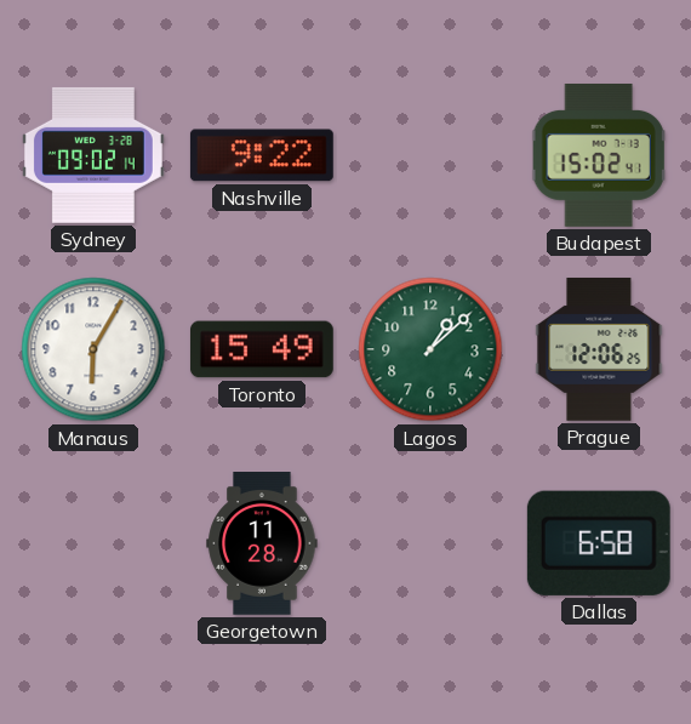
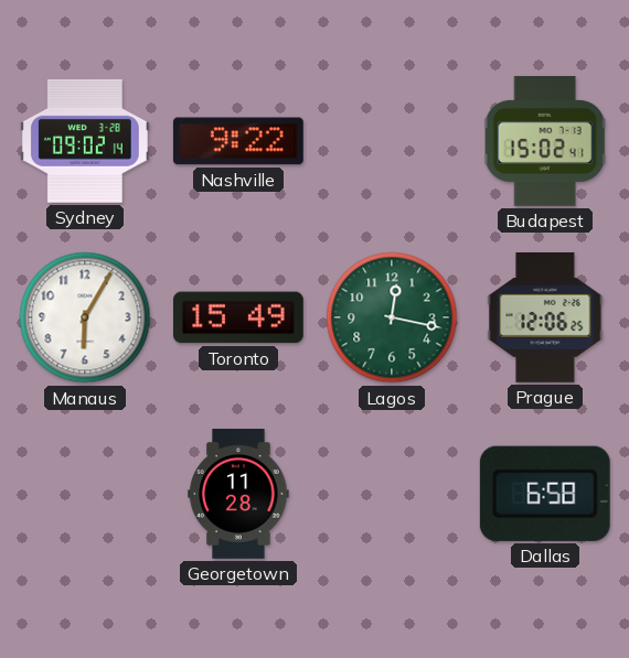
Lagos: 1:08 -> 12:17 (392, 317)
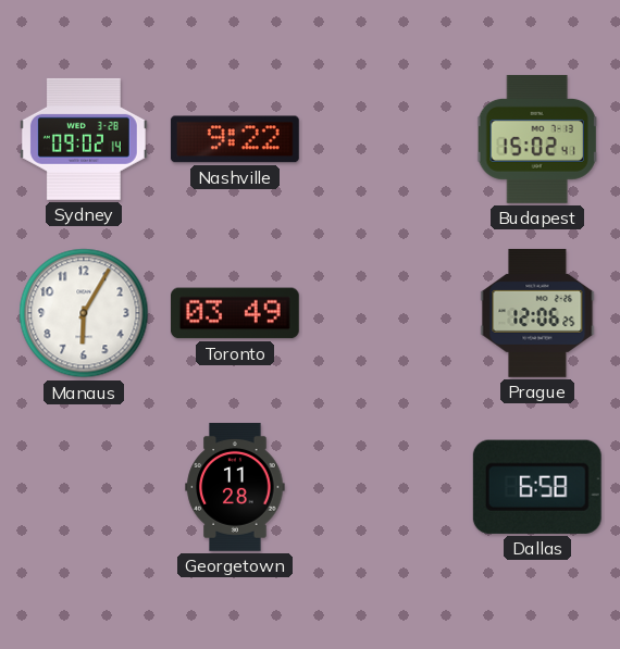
Toronto: 15:49 -> 03:49 (235, 313)
Lagos: 12:17 -> none (392, 317)
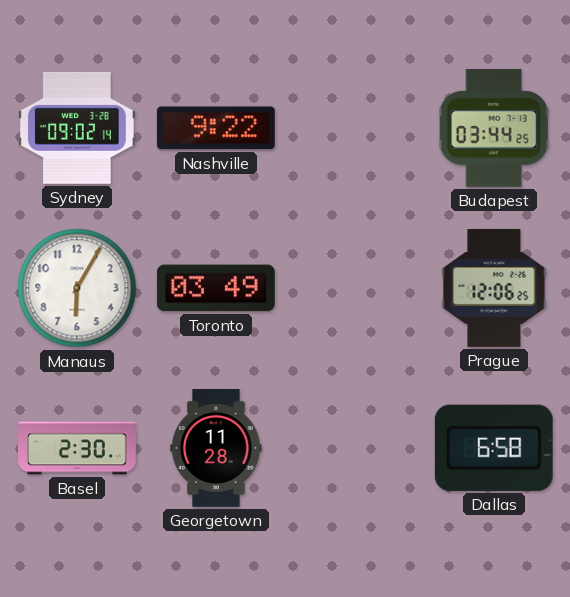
Budapest: 15:02 -> 03:44 (494, 128)
Basel: none -> 2:30 (78, 448)
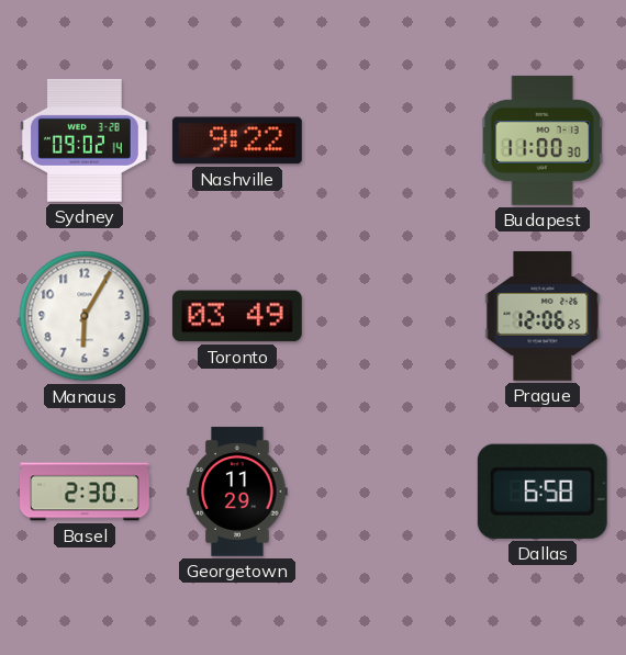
Budapest: 03:44 -> 11:00 (543, 140)
Georgetown: 11:28 -> 11:29 (237, 493)
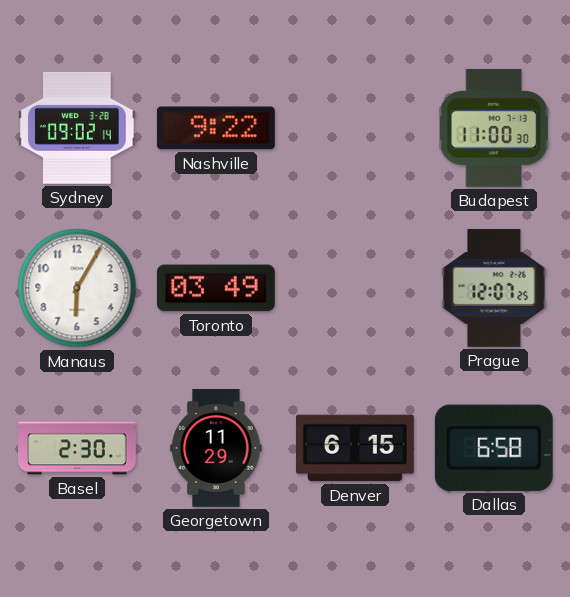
Prague: 12:06 -> 12:07 (494, 288)
Denver: none -> 6:15 (355, 448)
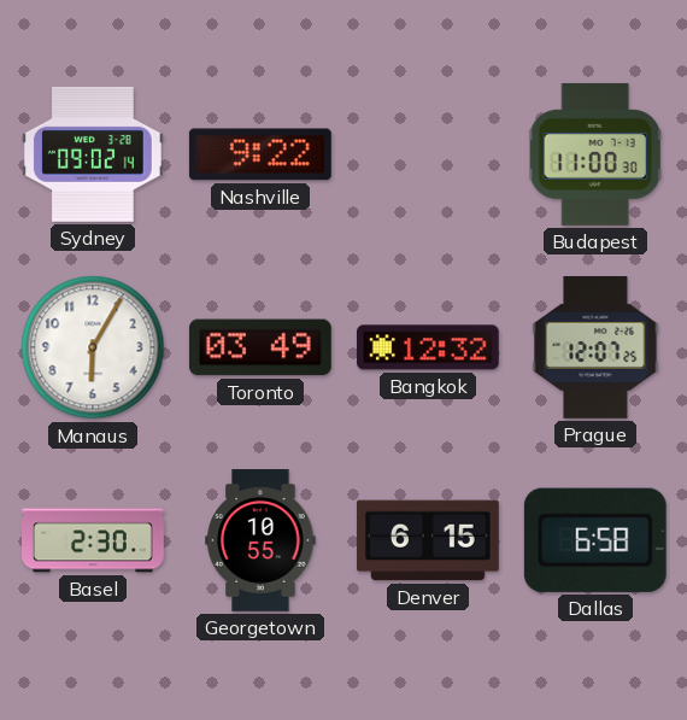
Bangkok: none -> 12:32 (428, 347)
Georgetown: 11:29 -> 10:55 (260, 542)
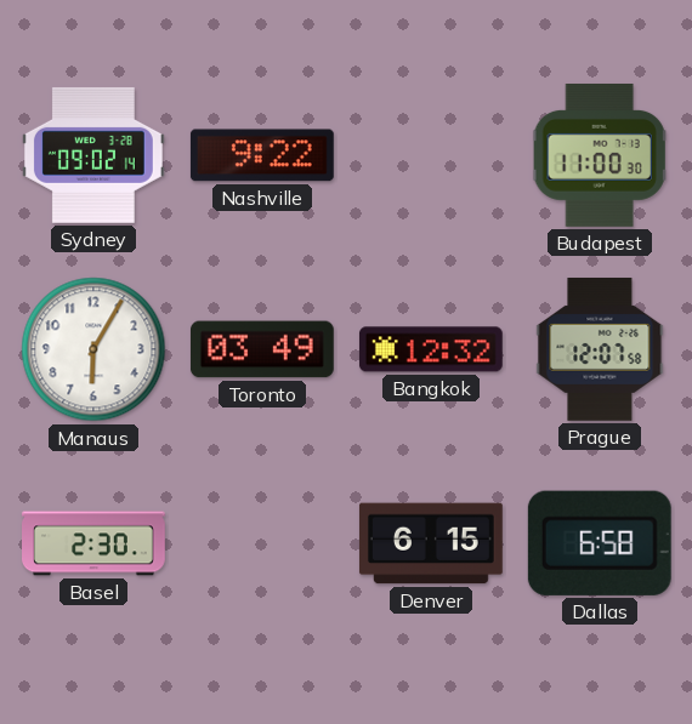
Prague: 12:07:25 -> 12:07:58 (600, 349)
Georgetown: 10:55 -> none (260, 542)
